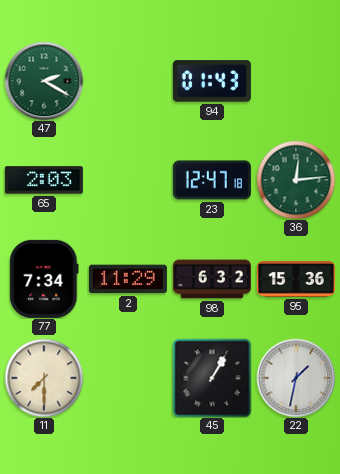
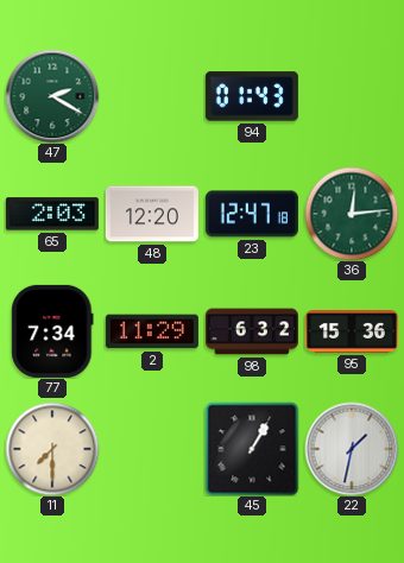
48: none -> 12:20 (152, 214)
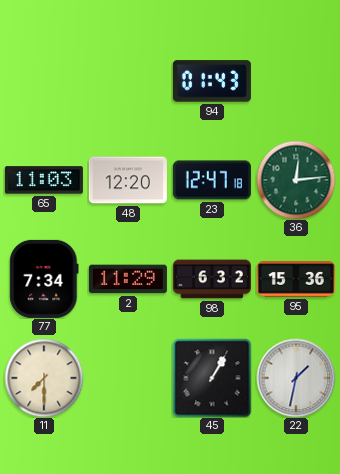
47: 2:20 -> none (52, 96)
65: 2:03 -> 11:03 (44, 180)
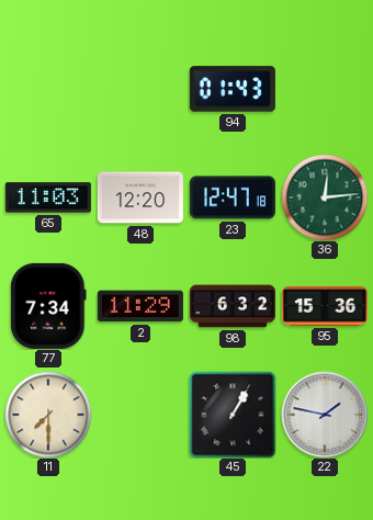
22: 1:32 -> 1:47 (325, 415)
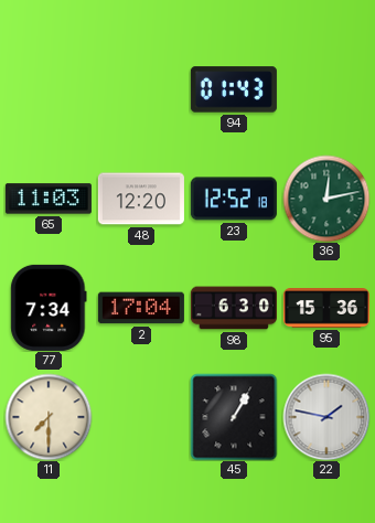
23: 12:47 -> 12:52 (234, 199)
36: 12:14 -> 12:13 (326, 199)
2: 11:29 -> 17:04 (141, 308)
98: 6:32 -> 6:30 (234, 308)
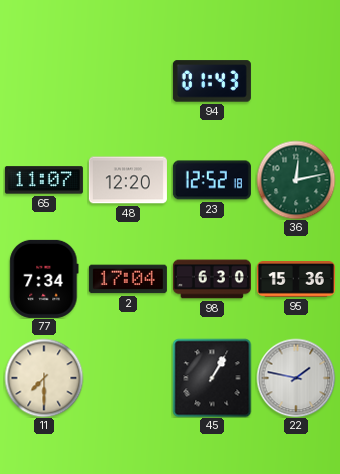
65: 11:03 -> 11:07 (44, 180)
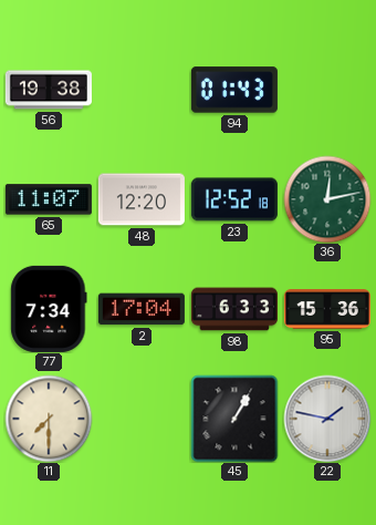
56: none -> 19:38 (49, 90)
98: 6:30 -> 6:33 (234, 309)
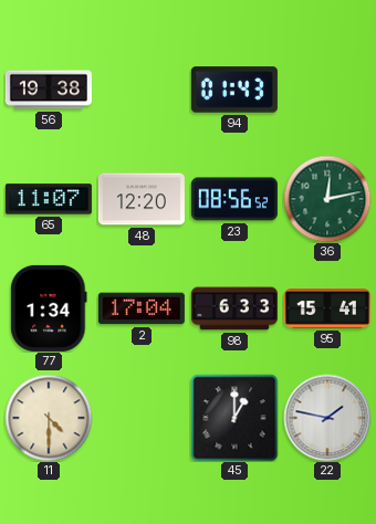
23: 12:52 -> 08:56 (234, 199)
77: 7:34 -> 1:34 (49, 308)
95: 15:36 -> 15:41 (327, 308)
11: 7:30 -> 4:30 (49, 418)
45: 1:05 -> 1:00 (234, 418)
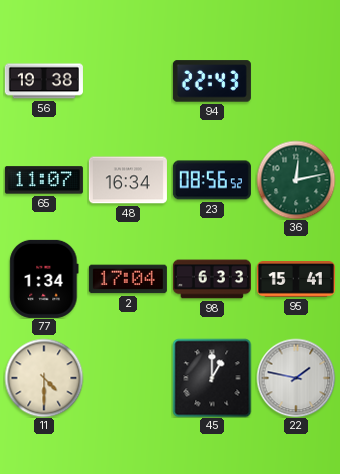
94: 01:43 -> 22:43 (212, 81)
48: 12:20 -> 16:34 (128, 180)
